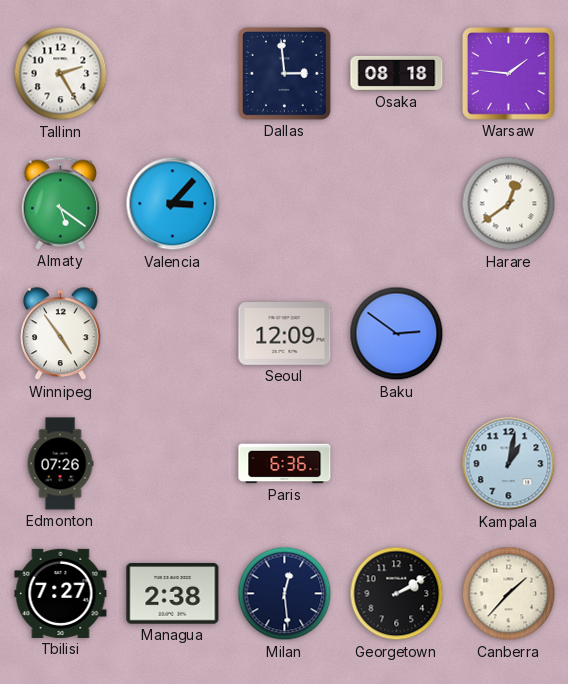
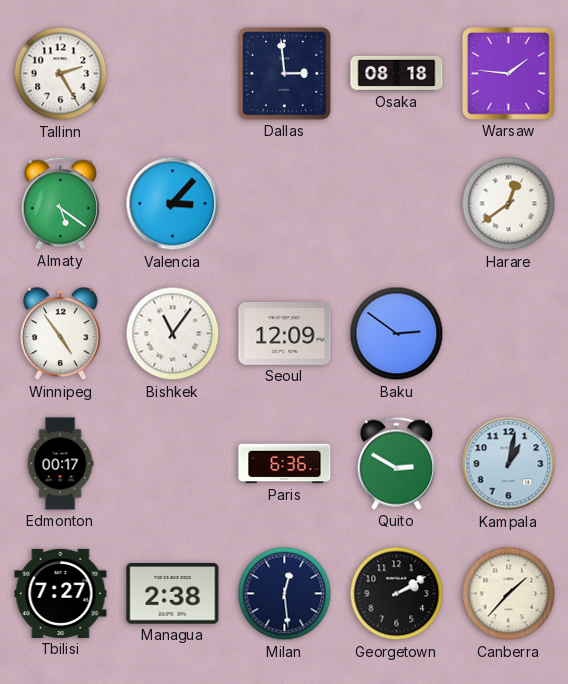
Bishkek: none -> 11:06 (173, 334)
Edmonton: 07:26 -> 00:17 (60, 464)
Quito: none -> 2:50 (396, 463)
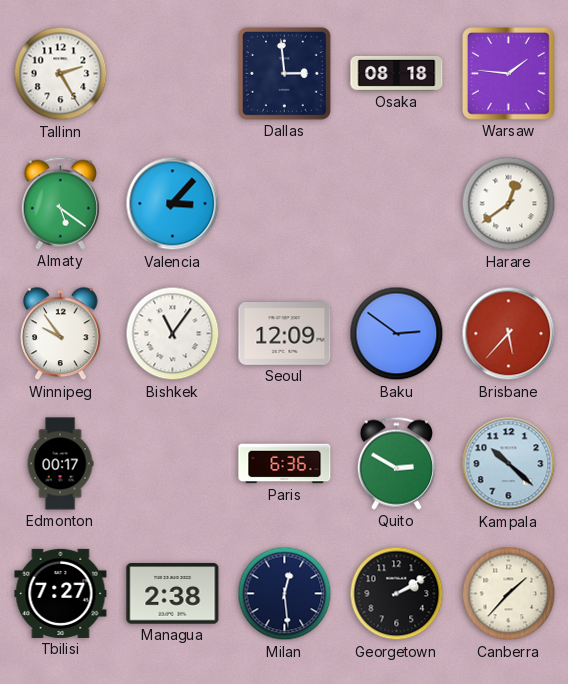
Winnipeg: 4:54 -> 9:54 (61, 334)
Brisbane: none -> 5:37 (509, 334)
Kampala: 1:02 -> 10:22 (509, 464)
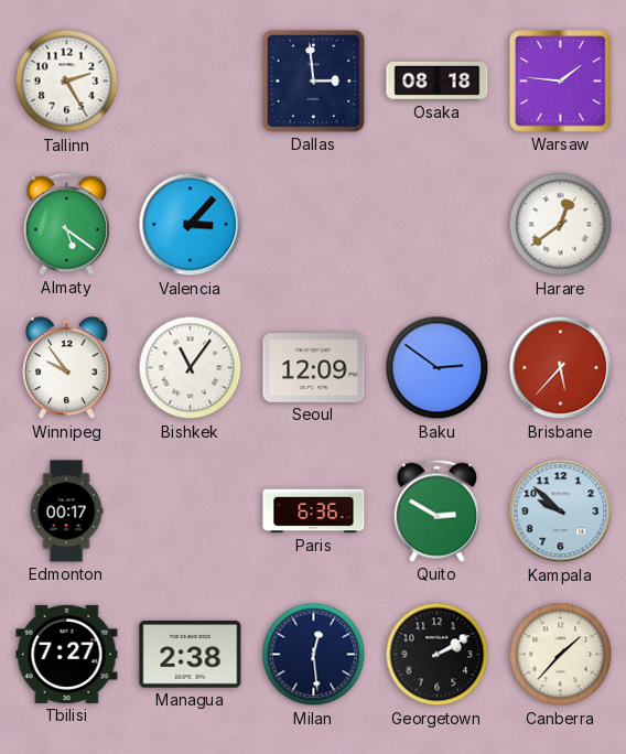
Kampala: 10:22 -> 9:52 (561, 511)
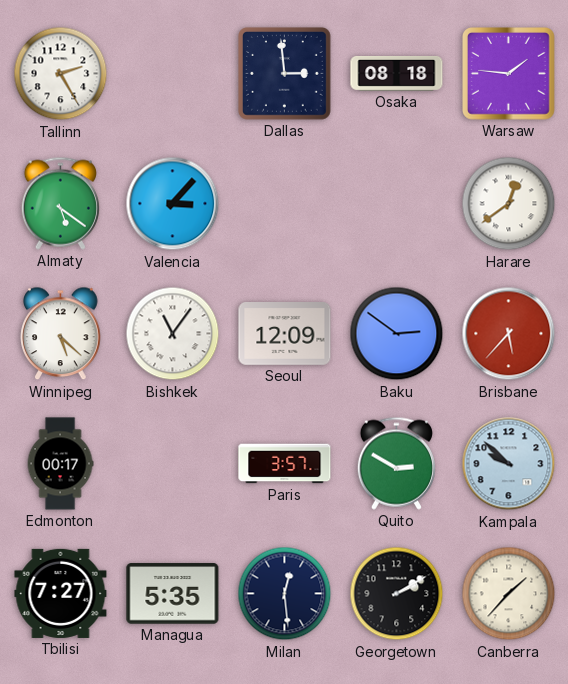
Winnipeg: 9:54 -> 5:22 (61, 334)
Paris: 6:36 -> 3:57 (285, 464)
Managua: 2:38 -> 5:35 (173, 594)
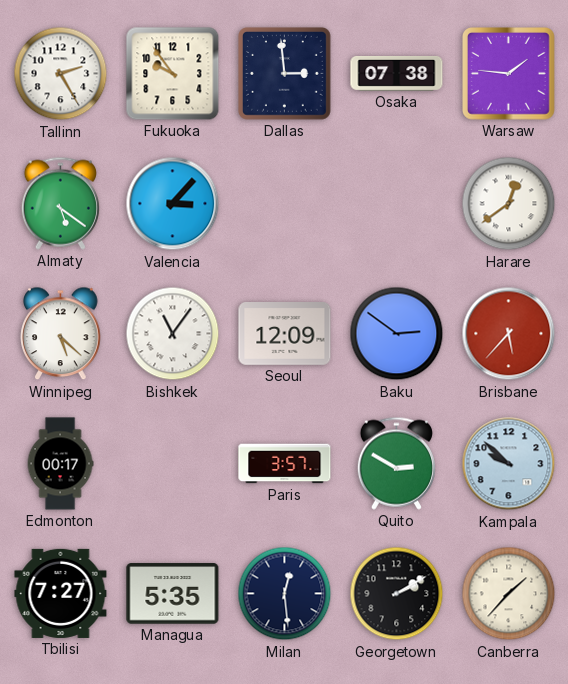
Fukuoka: none -> 9:54 (173, 74)
Osaka: 08:18 -> 07:38 (397, 73)
